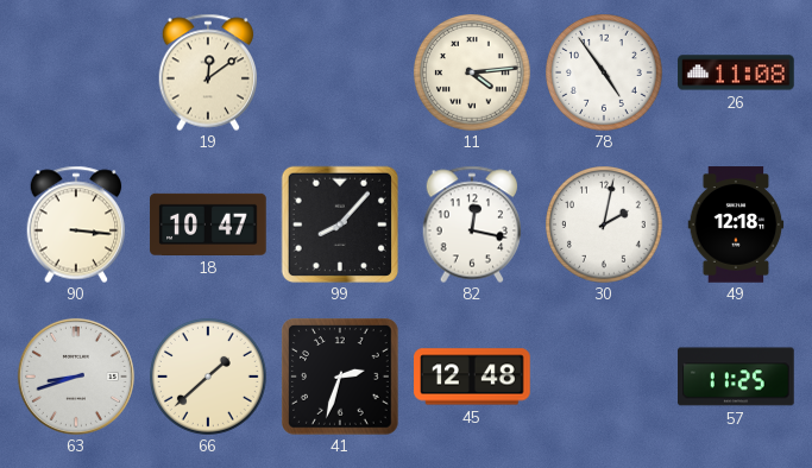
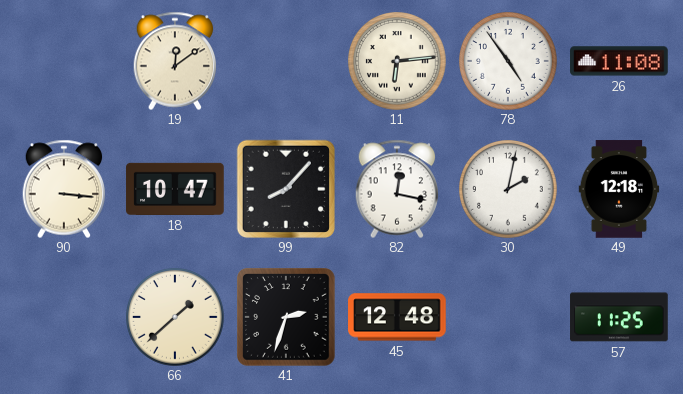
11: 4:14 -> 6:14 (398, 62)
63: 8:42 -> none (76, 377)
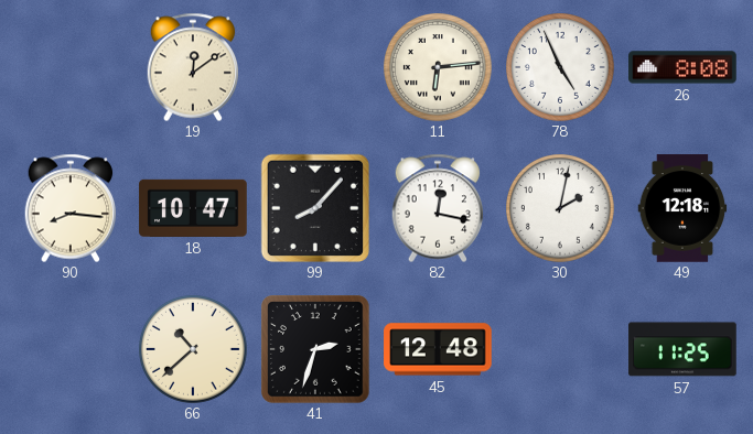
78: 4:54 -> 4:56 (561, 68)
26: 11:08 -> 8:08 (682, 67)
90: 3:16 -> 8:16 (71, 208)
66: 1:38 -> 10:38 (194, 350)
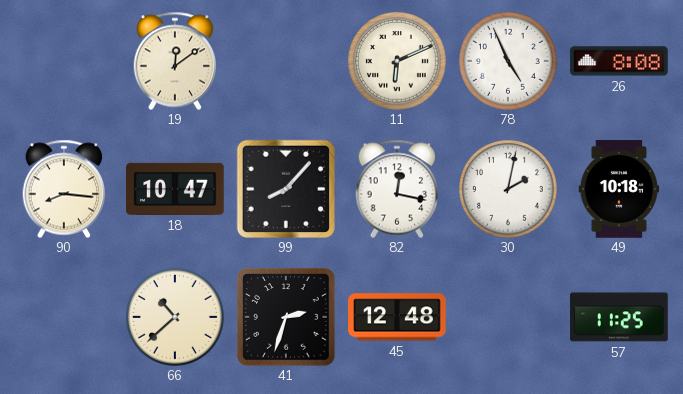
11: 6:14 -> 6:11 (398, 62)
49: 12:18 -> 10:18 (619, 189)
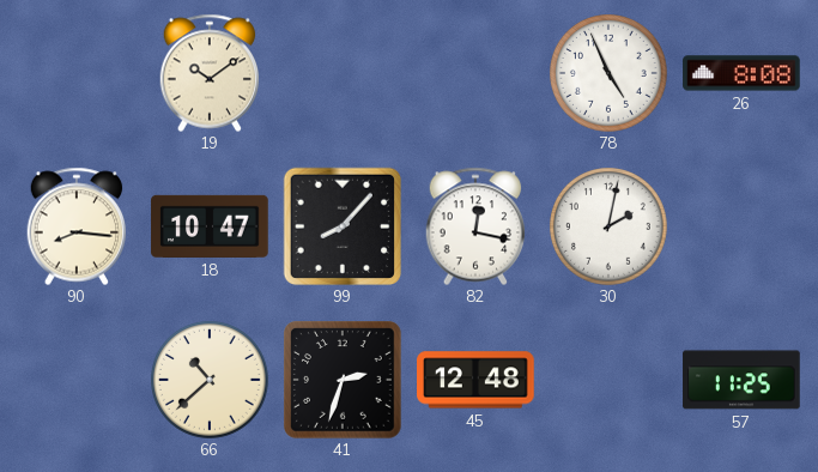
19: 12:09 -> 10:09 (210, 73)
11: 6:11 -> none (398, 62)
49: 10:18 -> none (619, 189)
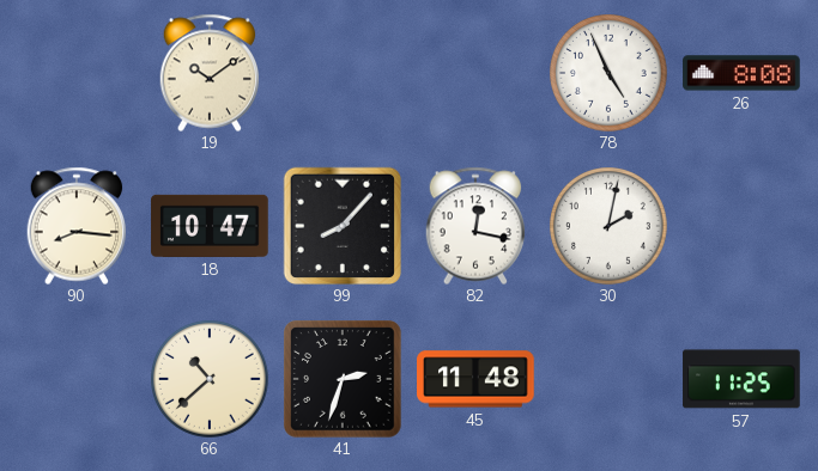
45: 12:48 -> 11:48 (475, 379)
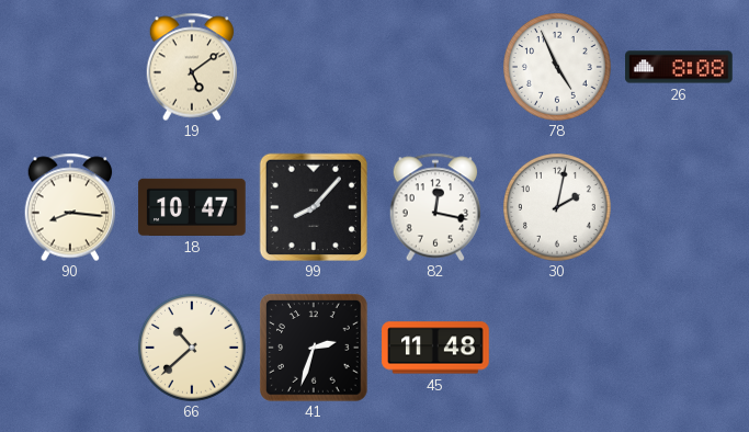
19: 10:09 -> 5:09 (192, 67)
57: 11:25 -> none (741, 379)
